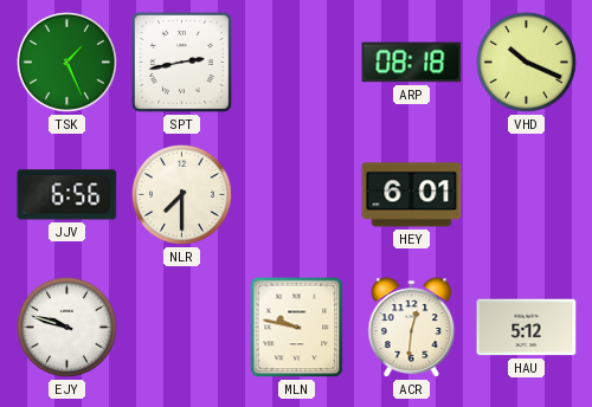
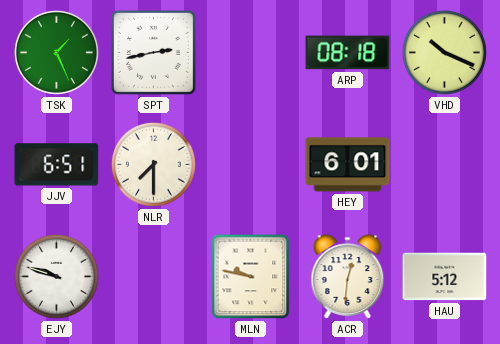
JJV: 6:56 -> 6:51 (57, 165)
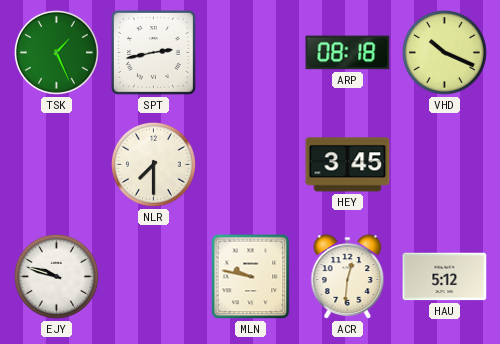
JJV: 6:51 -> none (57, 165)
HEY: 6:01 -> 3:45 (348, 165)
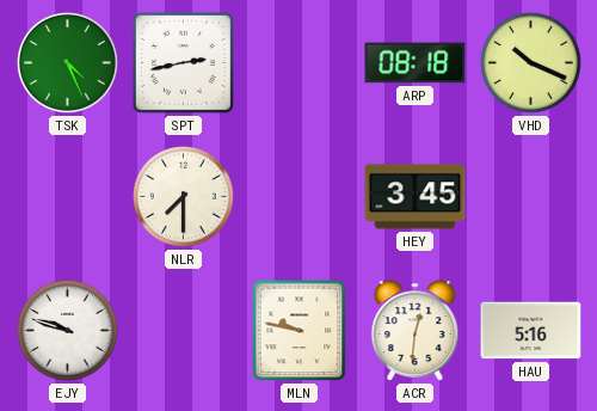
TSK: 1:26 -> 4:26 (67, 62)
HAU: 5:12 -> 5:16 (531, 331)
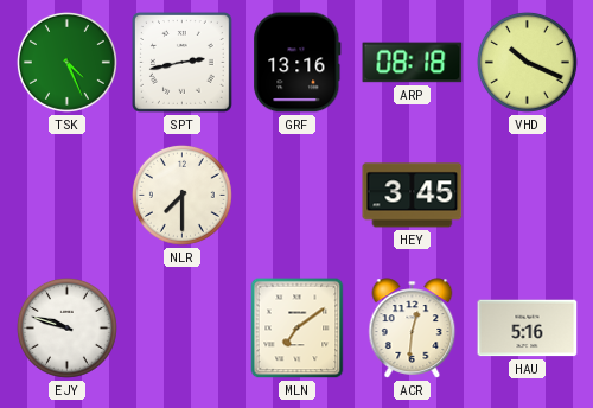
GRF: none -> 13:16 (298, 63)
MLN: 9:47 -> 7:09 (298, 329)
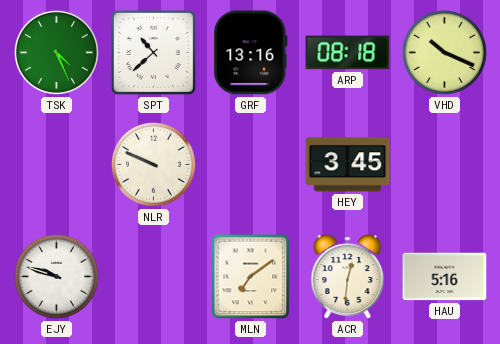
SPT: 2:43 -> 10:38 (153, 52)
NLR: 7:30 -> 9:49 (153, 164)
